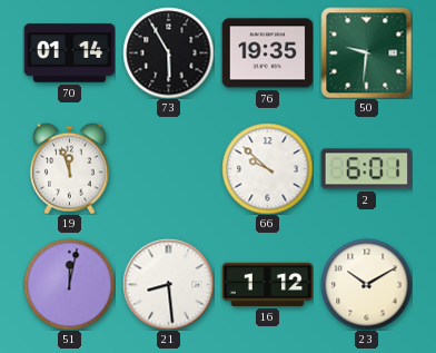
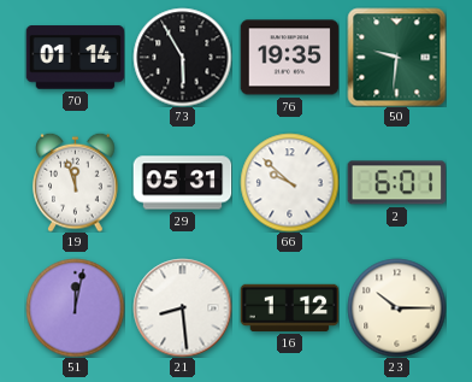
29: none -> 05:31 (182, 183)
23: 10:10 -> 10:15 (396, 307)
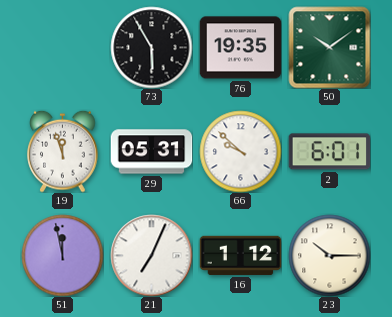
70: 01:14 -> none (75, 58)
50: 9:31 -> 10:09 (329, 47)
51: 12:02 -> 11:58 (62, 255)
21: 8:29 -> 7:04 (151, 255)
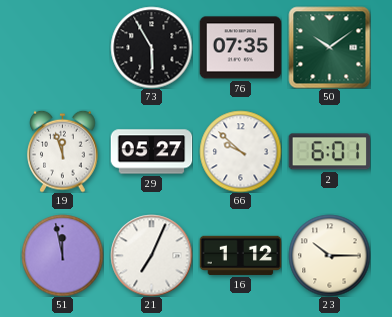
76: 19:35 -> 07:35 (240, 48)
29: 05:31 -> 05:27 (151, 152)
